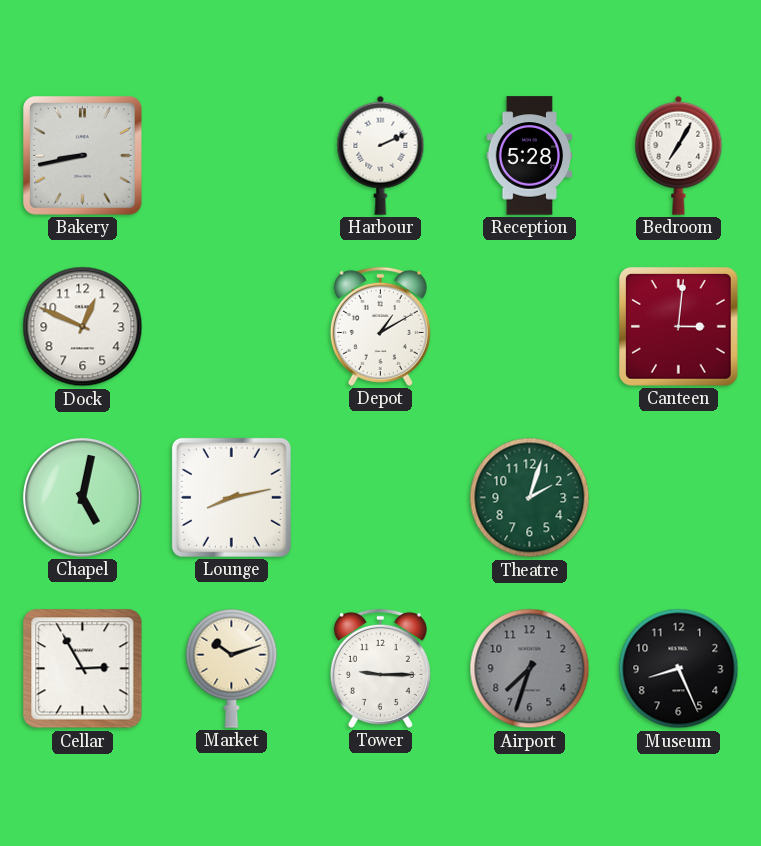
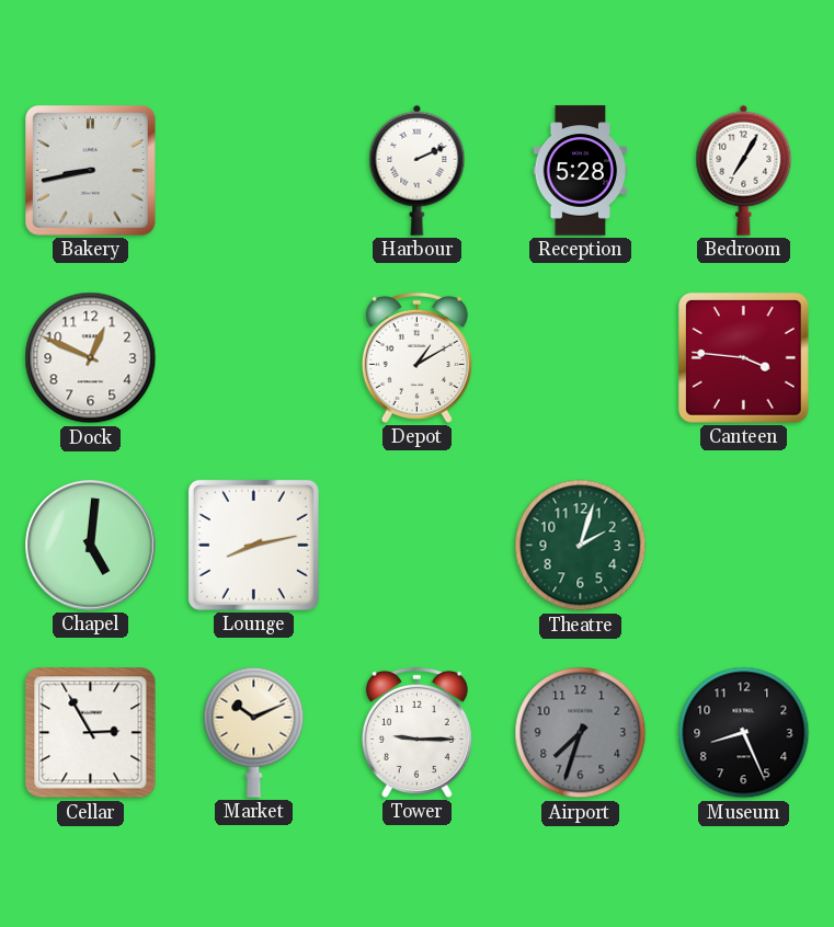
Canteen: 3:01 -> 3:46 (744, 358)
Chapel: 5:02 -> 5:01 (91, 546)
Market: 10:12 -> 10:11 (254, 732)
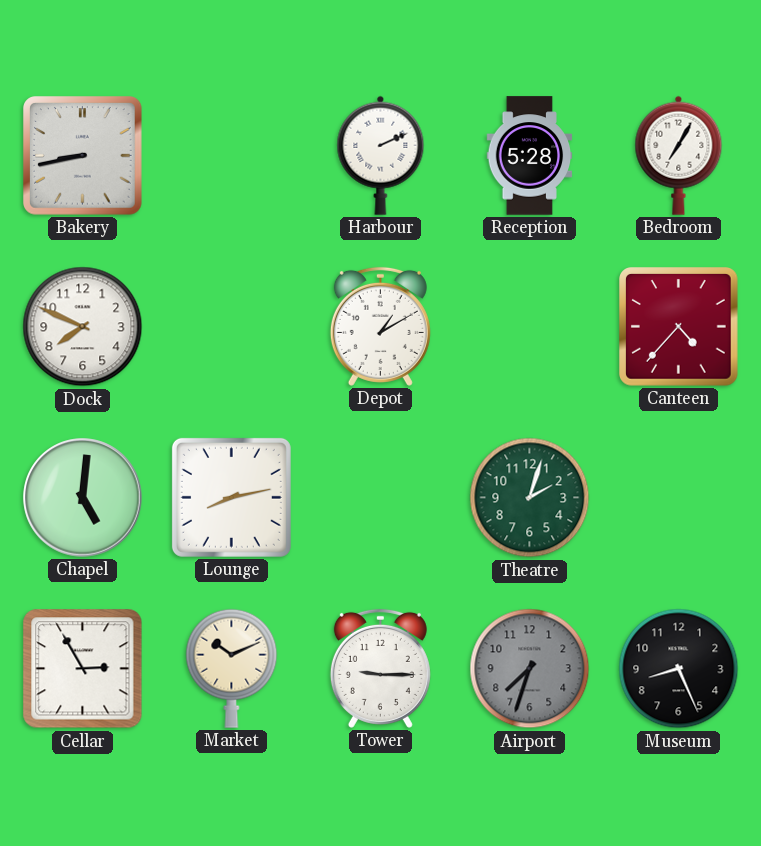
Dock: 12:49 -> 7:49 (83, 327)
Canteen: 3:46 -> 4:37 (679, 327)
